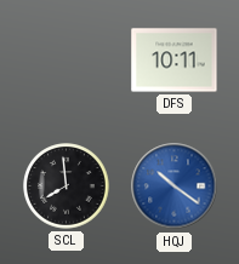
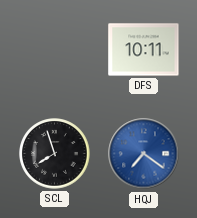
SCL: 7:59 -> 7:57 (55, 154)
HQJ: 10:21 -> 7:21 (144, 154)
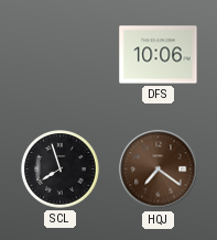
DFS: 10:11 -> 10:06 (159, 55)
HQJ dial: blue -> brown (159, 170)
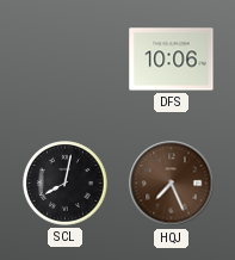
SCL: 7:57 -> 8:02 (66, 184)
HQJ: 7:21 -> 7:26 (172, 184)
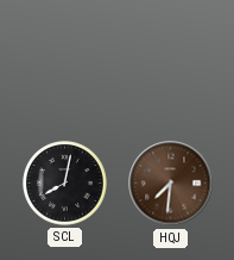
DFS: 10:06 -> none (172, 60)
HQJ: 7:26 -> 7:31 (171, 184)
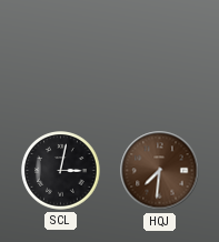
SCL: 8:02 -> 3:02 (61, 171)
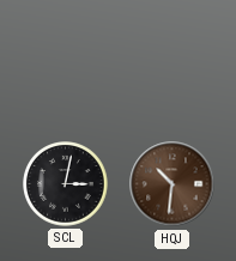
HQJ: 7:31 -> 10:31 (173, 184)
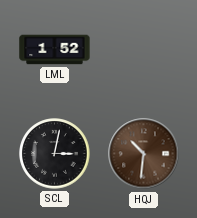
LML: none -> 1:52 (55, 50)
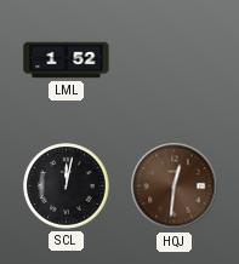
SCL: 3:02 -> 12:02 (67, 186)
HQJ: 10:31 -> 12:31 (175, 186)
